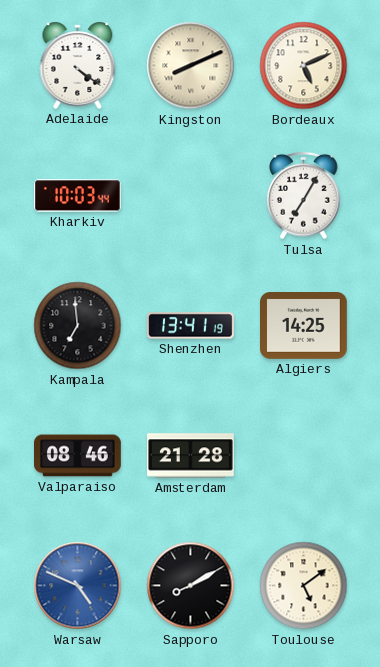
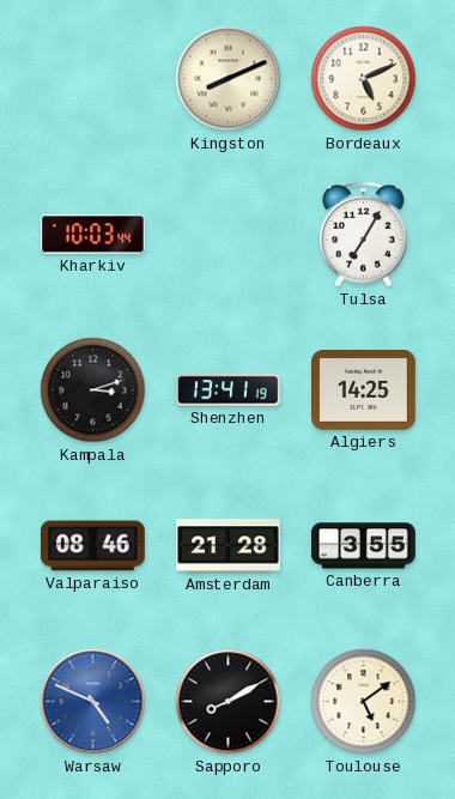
Adelaide: 4:21 -> none (78, 65)
Kampala: 6:59 -> 3:12 (93, 391)
Canberra: none -> 3:55 (364, 546)
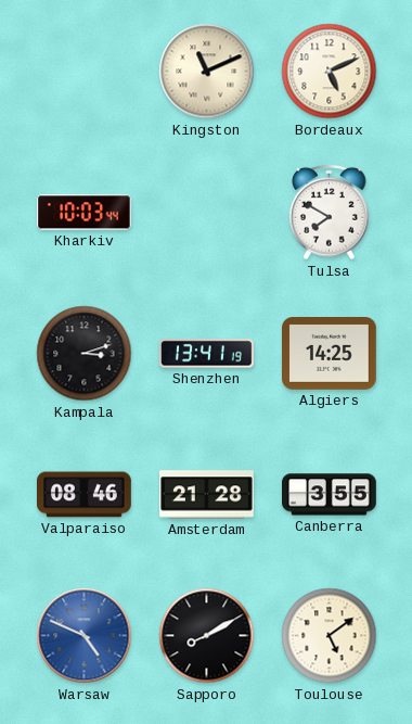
Kingston: 8:11 -> 11:11 (207, 72)
Tulsa: 7:05 -> 7:50 (330, 213)
